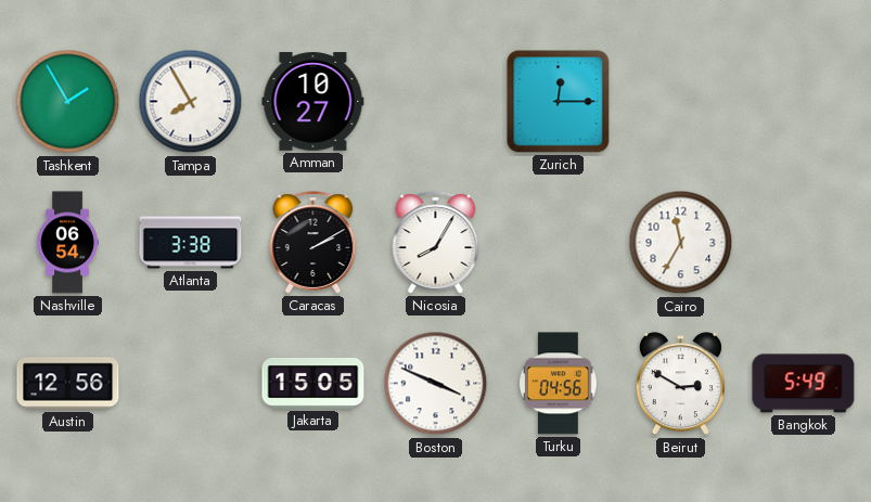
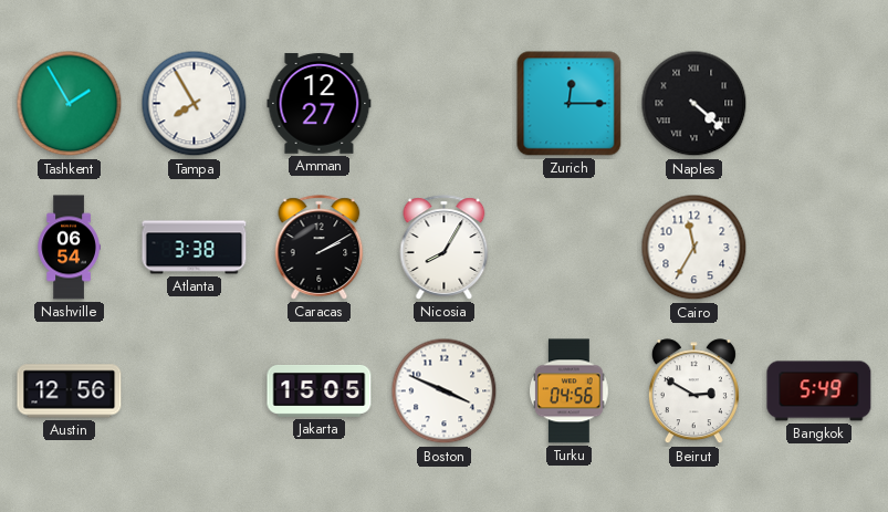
Amman: 10:27 -> 12:27 (320, 104)
Naples: none -> 4:22 (694, 104)
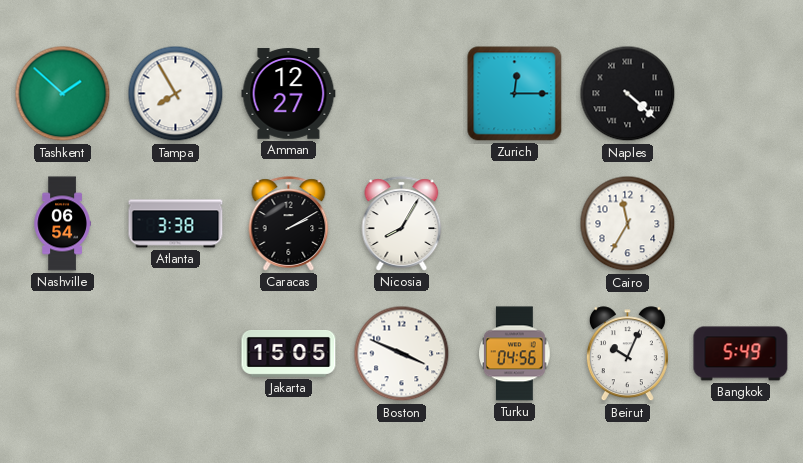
Tashkent: 1:55 -> 1:52 (63, 94)
Austin: 12:56 -> none (70, 391)
Beirut: 2:50 -> 10:04 (627, 354)
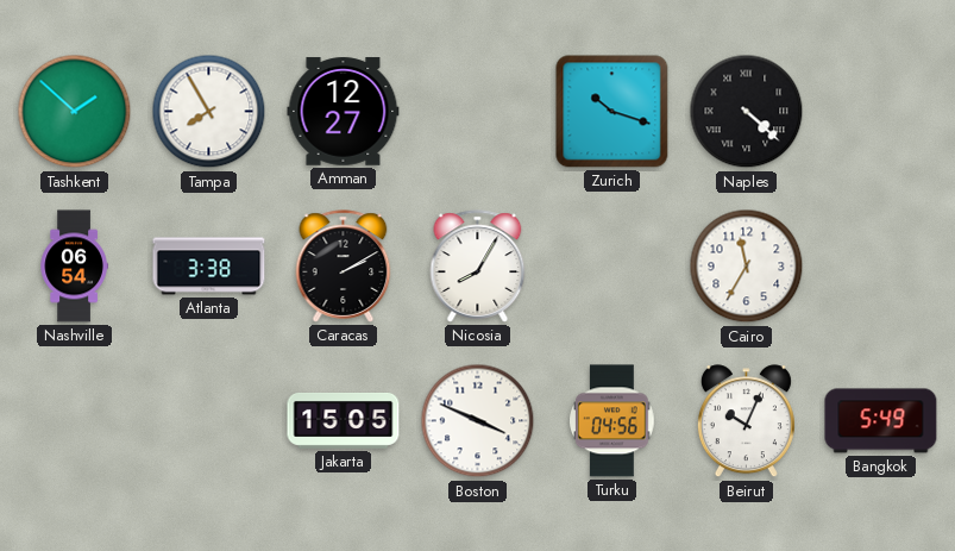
Zurich: 12:15 -> 10:18 (612, 112)
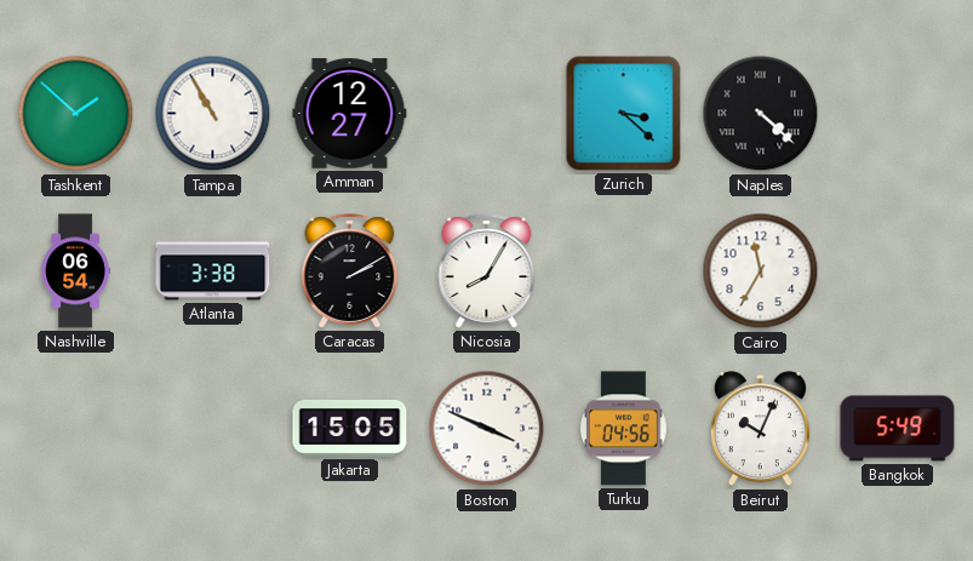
Tampa: 7:55 -> 10:55 (213, 114)
Zurich: 10:18 -> 3:22 (624, 114)
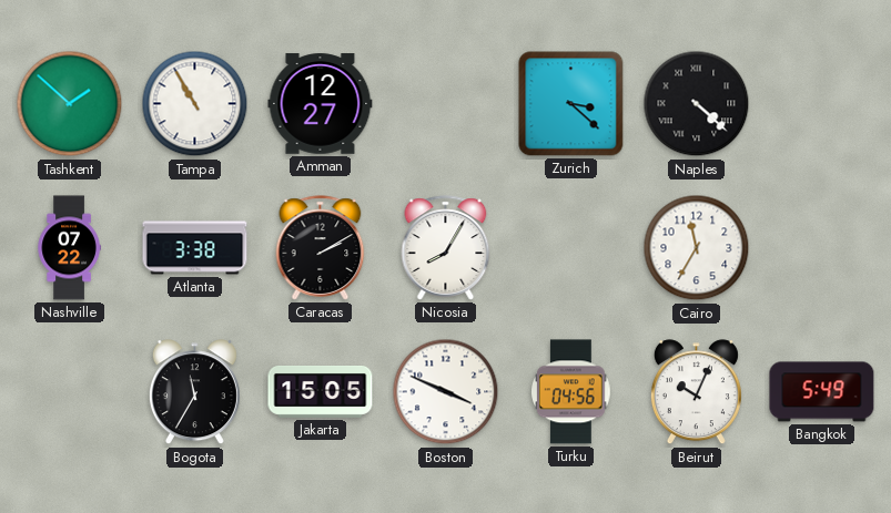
Nashville: 06:54 -> 07:22 (69, 248)
Bogota: none -> 11:35 (194, 392)
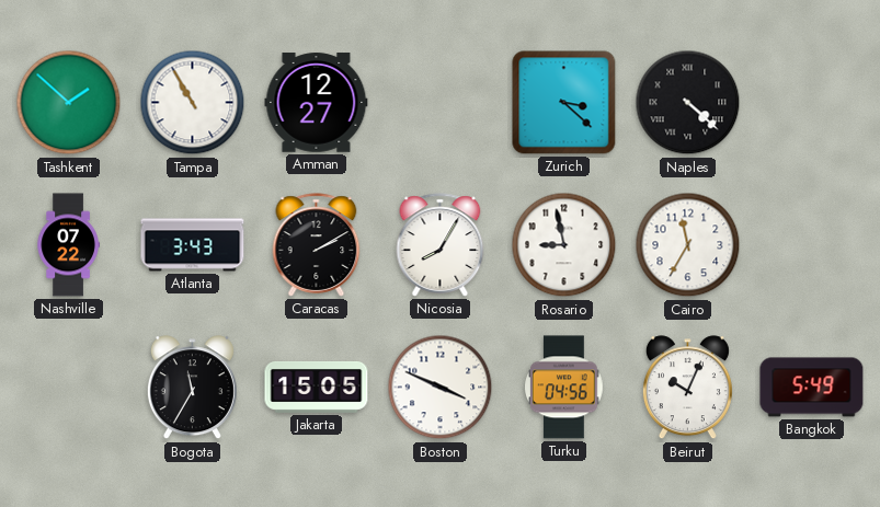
Atlanta: 3:38 -> 3:43 (193, 245)
Rosario: none -> 8:58 (564, 245)
